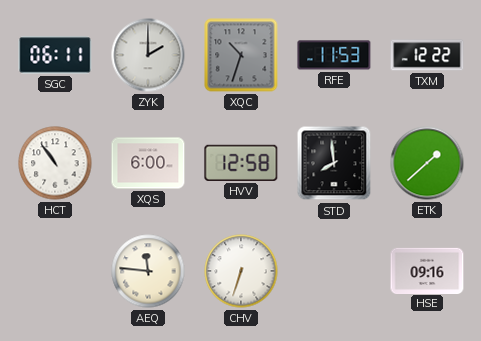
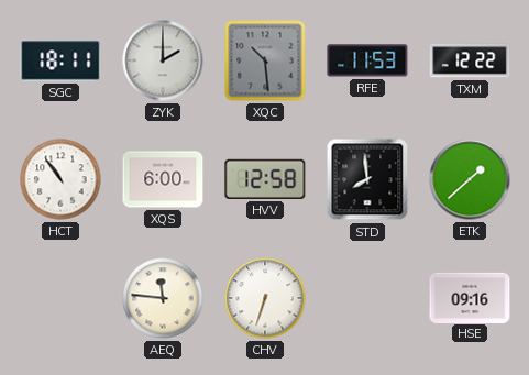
SGC: 06:11 -> 18:11 (60, 60)
XQC: 10:33 -> 10:29 (265, 60)
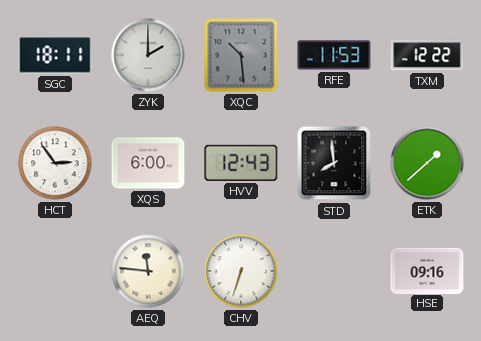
HCT: 10:54 -> 2:54 (55, 163)
HVV: 12:58 -> 12:43 (241, 163)
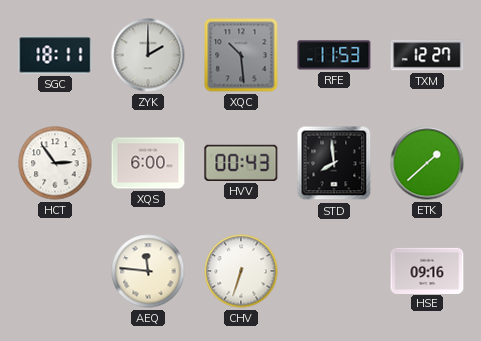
TXM: 12:22 -> 12:27 (427, 55)
HVV: 12:43 -> 00:43 (241, 163)
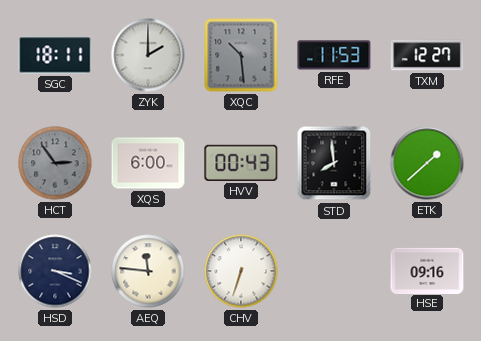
HCT dial: white -> grey (55, 163)
HSD: none -> 3:19 (55, 271)
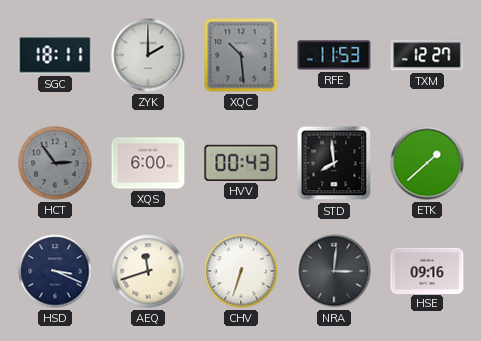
AEQ: 11:46 -> 11:42 (148, 271)
NRA: none -> 3:01 (334, 271)
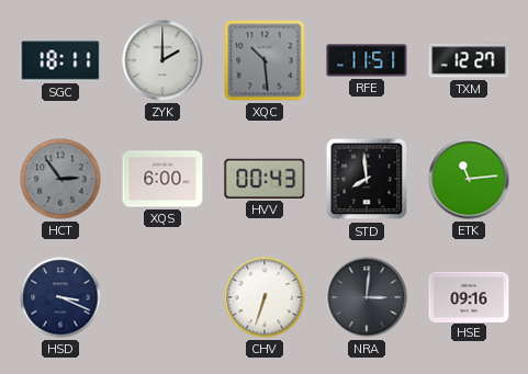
RFE: 11:53 -> 11:51 (367, 60)
ETK: 1:38 -> 11:14 (469, 179)
AEQ: 11:42 -> none (148, 271)
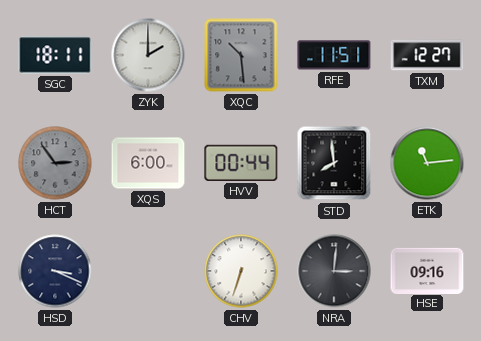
HVV: 00:43 -> 00:44 (241, 163)
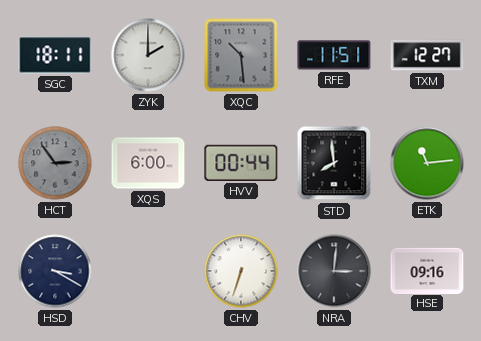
HSD: 3:19 -> 3:20 (55, 271)
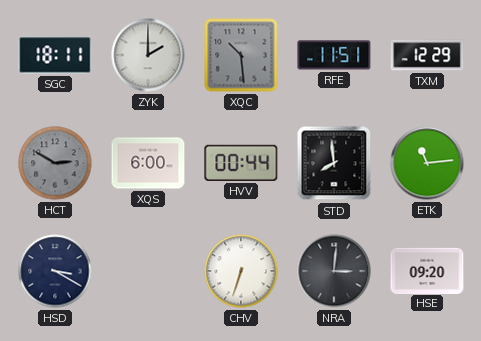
TXM: 12:27 -> 12:29 (427, 55)
HCT: 2:54 -> 2:50 (55, 163)
HSE: 09:16 -> 09:20 (427, 270)
